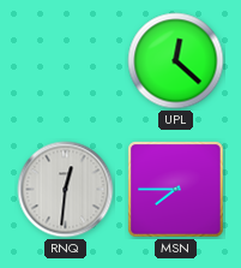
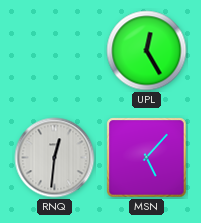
UPL: 12:22 -> 12:25 (147, 51)
MSN: 7:45 -> 5:07 (147, 158)
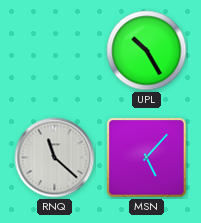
UPL: 12:25 -> 10:25 (147, 51)
RNQ: 12:31 -> 11:22 (55, 158)
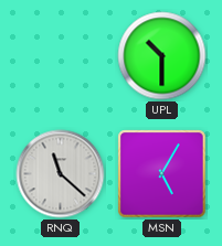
UPL: 10:25 -> 10:30 (162, 56)
MSN: 5:07 -> 5:05 (162, 174)
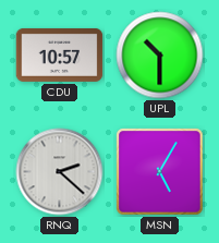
CDU: none -> 10:57 (60, 54)
RNQ: 11:22 -> 2:22 (60, 172)
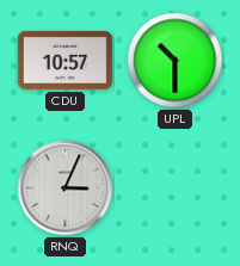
RNQ: 2:22 -> 3:04 (66, 188)
MSN: 5:05 -> none (160, 172)
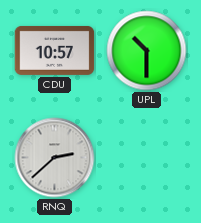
RNQ: 3:04 -> 2:38 (55, 158)
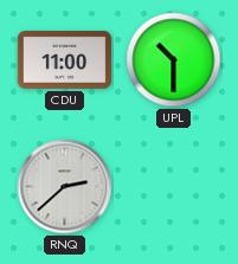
CDU: 10:57 -> 11:00 (65, 59)
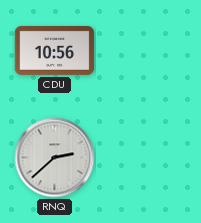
CDU: 11:00 -> 10:56 (55, 50)
UPL: 10:30 -> none (174, 60)
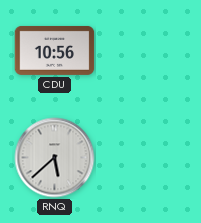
RNQ: 2:38 -> 5:38 (55, 158)
